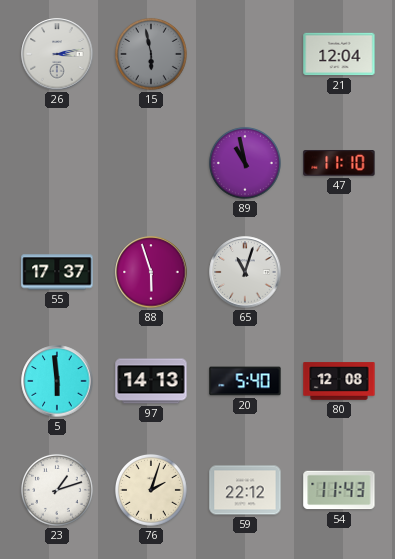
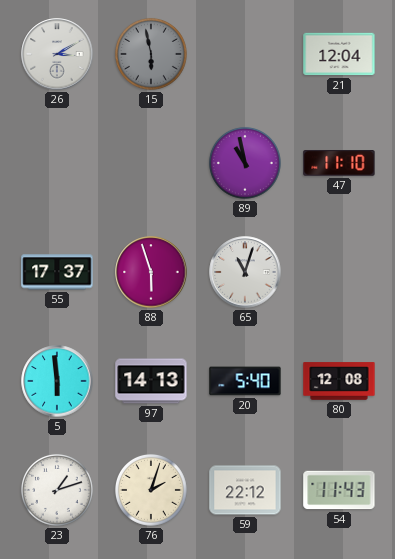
26: 3:13 -> 3:10 (57, 54)
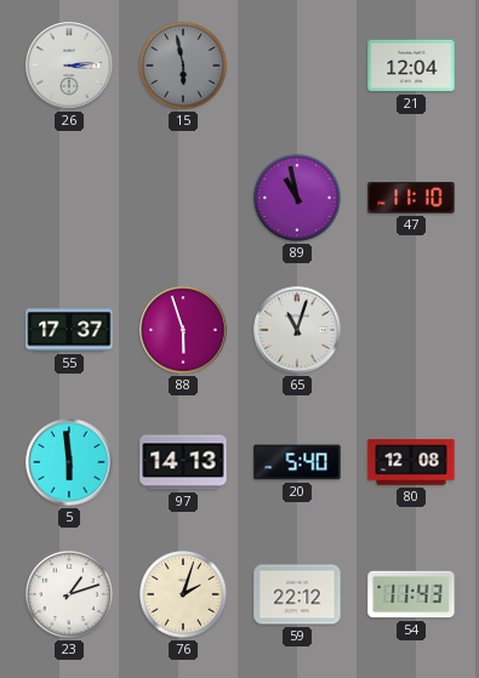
26: 3:10 -> 3:14 (69, 65)
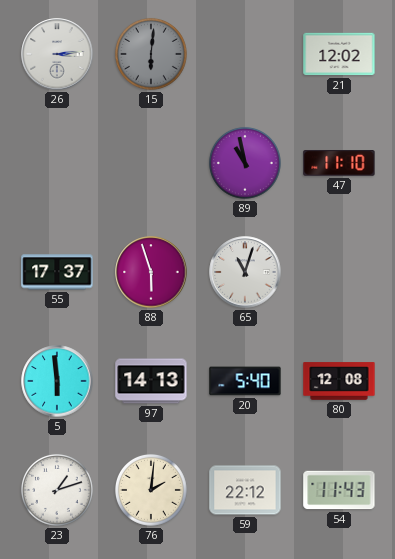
15: 5:58 -> 6:01 (151, 54)
21: 12:04 -> 12:02 (339, 54)
76: 2:03 -> 2:01 (151, 490)
